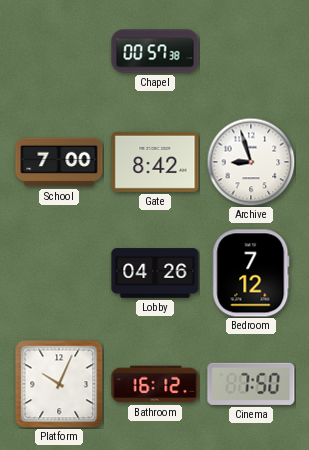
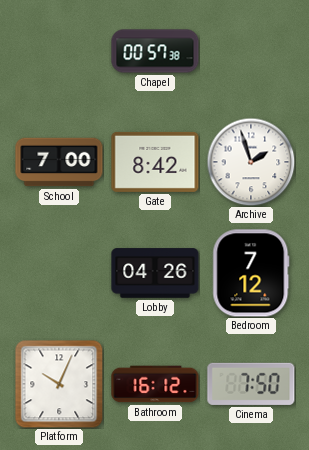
Archive: 8:57 -> 1:57 (251, 162)
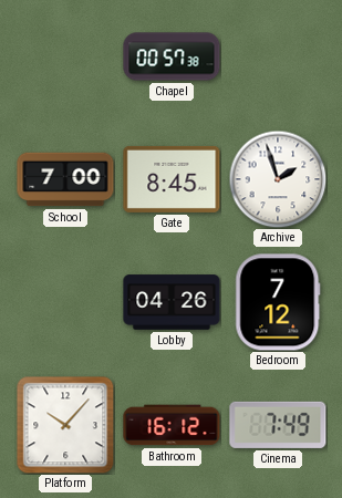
Gate: 8:42 -> 8:45 (172, 179)
Platform: 10:04 -> 10:07 (65, 425)
Cinema: 7:50 -> 7:49 (278, 425)
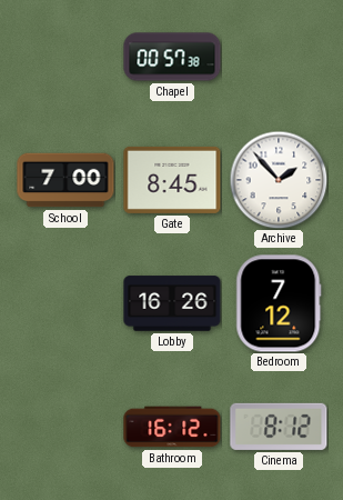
Archive: 1:57 -> 1:53 (279, 180)
Lobby: 04:26 -> 16:26 (172, 303)
Platform: 10:07 -> none (65, 425)
Cinema: 7:49 -> 8:12 (279, 427)
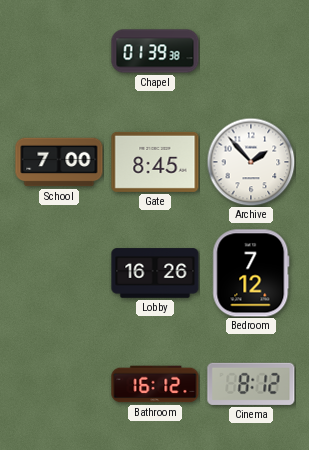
Chapel: 00:57 -> 01:39 (155, 51)
